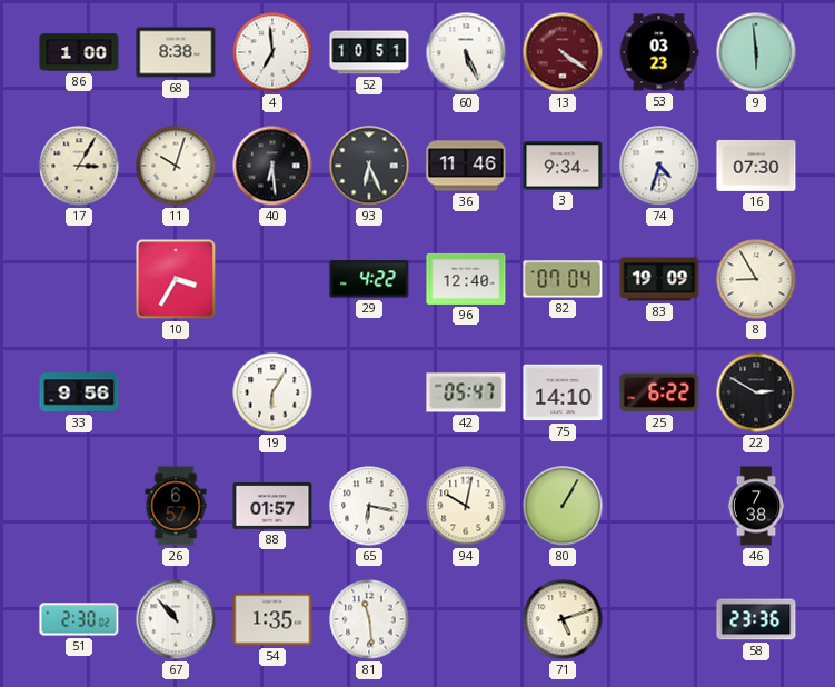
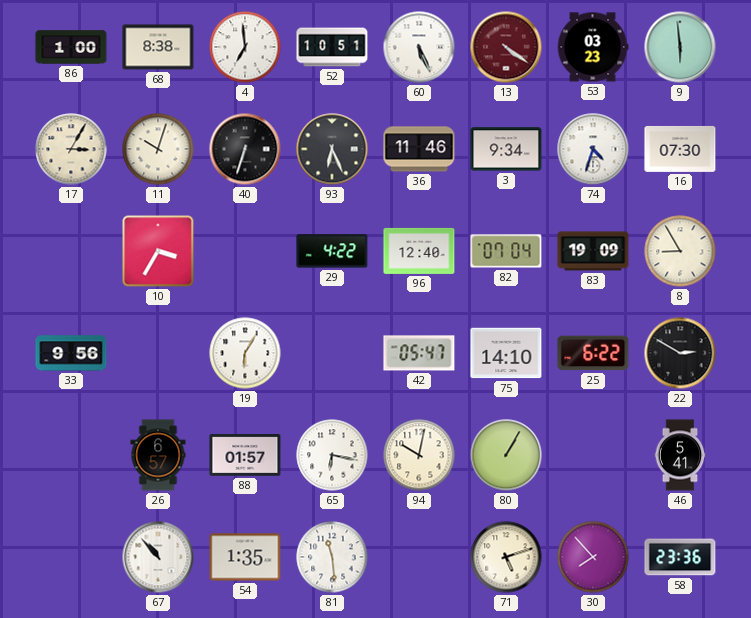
40: 6:29 -> 6:33 (245, 149)
46: 7:38 -> 5:41 (680, 455)
51: 2:30 -> none (79, 619)
30: none -> 7:53 (593, 557)
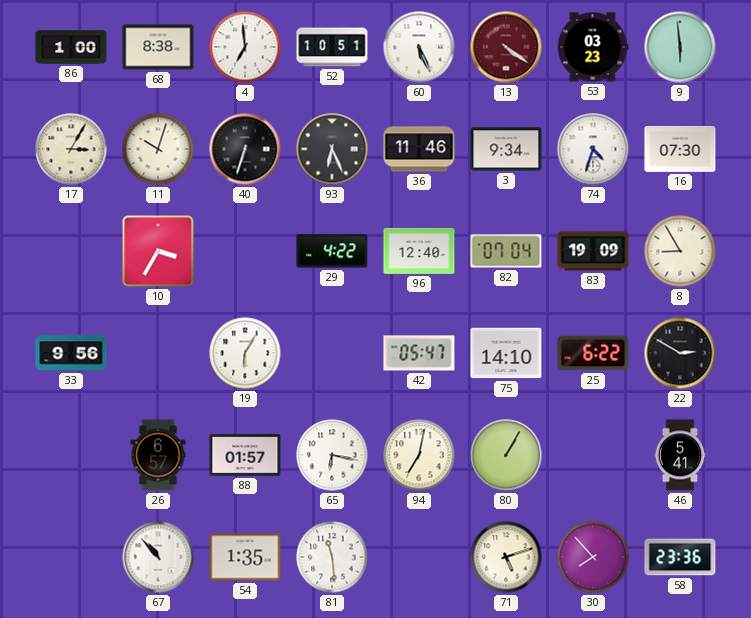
94: 10:02 -> 7:02 (419, 455)
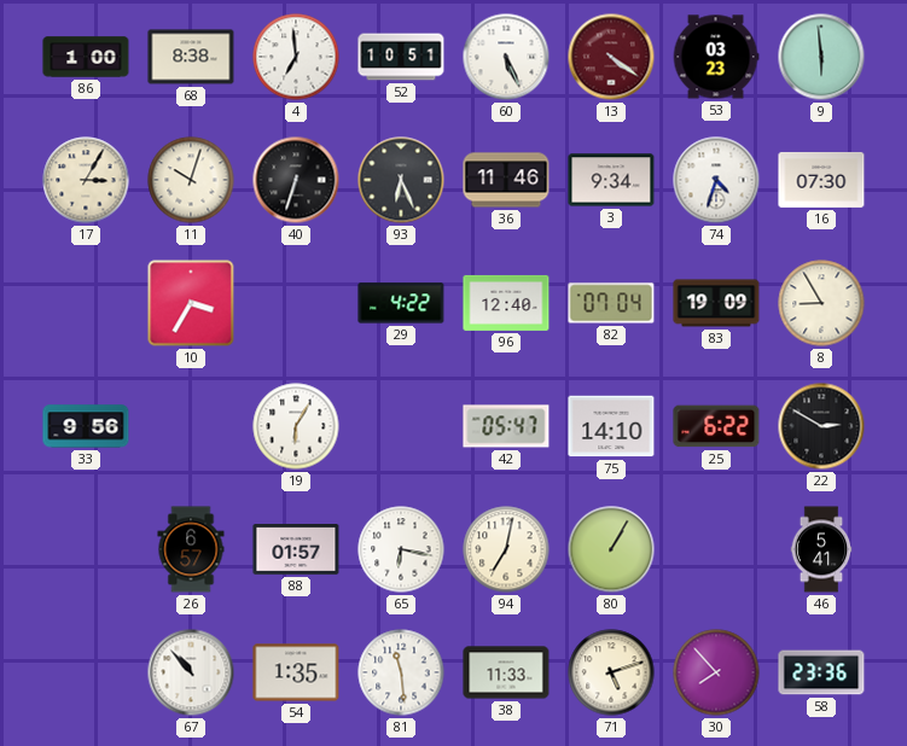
38: none -> 11:33 (506, 672)
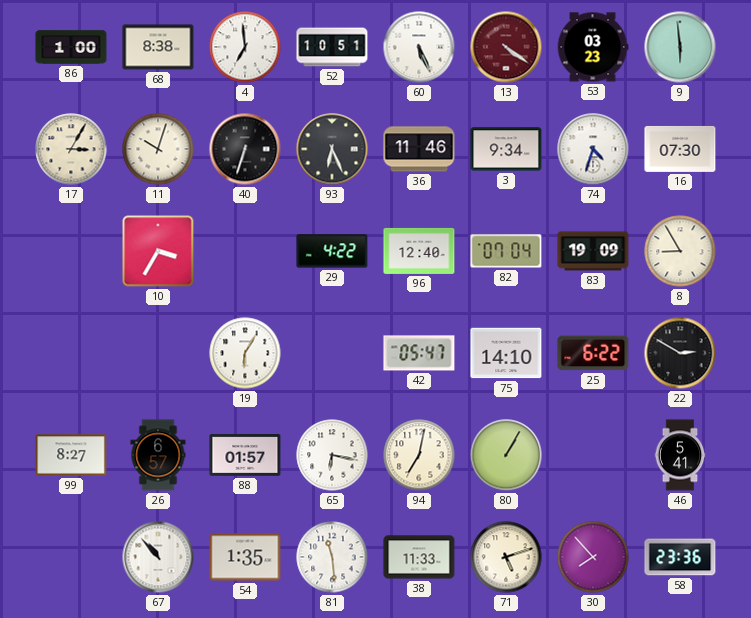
33: 9:56 -> none (86, 426)
99: none -> 8:27 (71, 455)
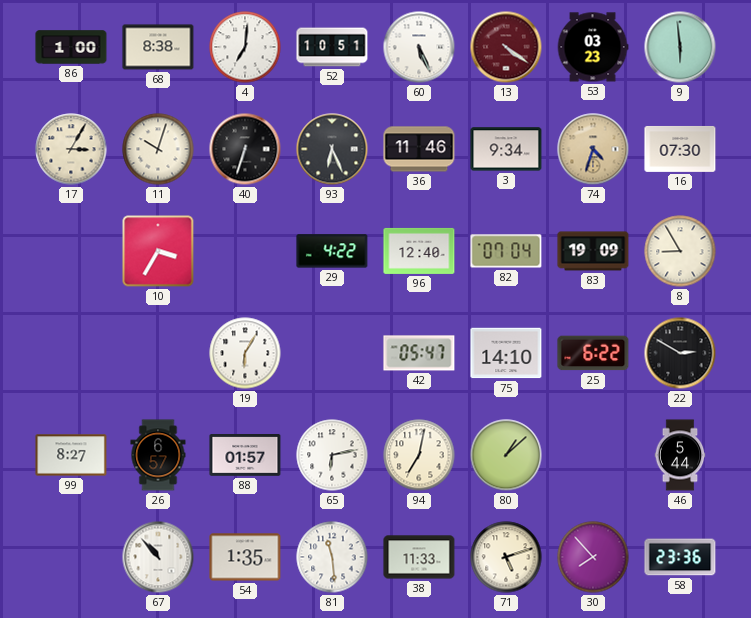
4: 6:59 -> 7:01 (245, 47)
74 dial: white -> champagne (593, 149)
65: 6:17 -> 6:13 (332, 455)
80: 1:05 -> 1:08 (506, 455)
46: 5:41 -> 5:44 (680, 455)
